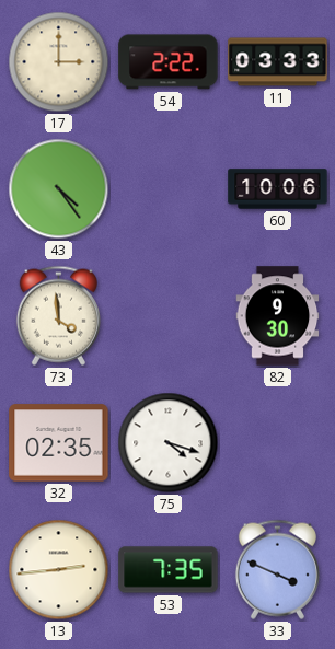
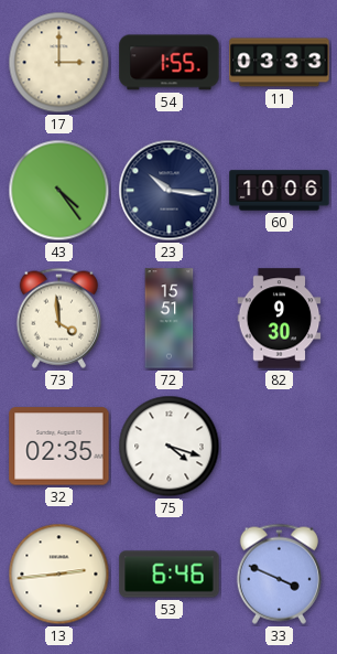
54: 2:22 -> 1:55 (170, 63)
23: none -> 10:16 (170, 191)
72: none -> 15:51 (170, 319)
53: 7:35 -> 6:46 (170, 575)
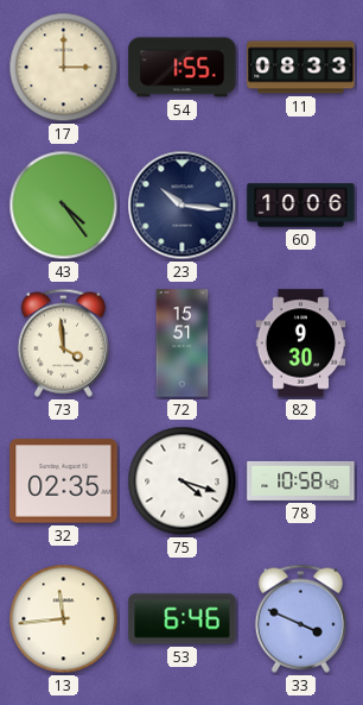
11: 03:33 -> 08:33 (301, 68)
78: none -> 10:58 (301, 480)
13: 2:44 -> 11:44 (64, 619)
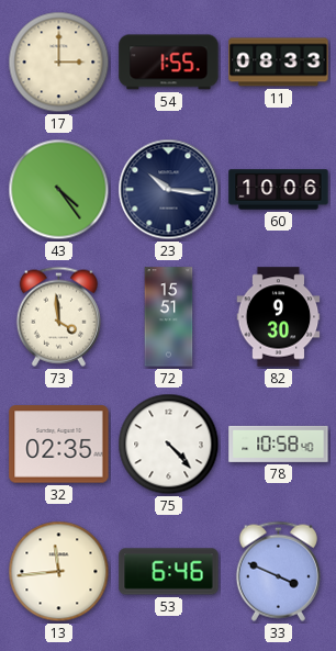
75: 4:18 -> 4:23 (169, 445)
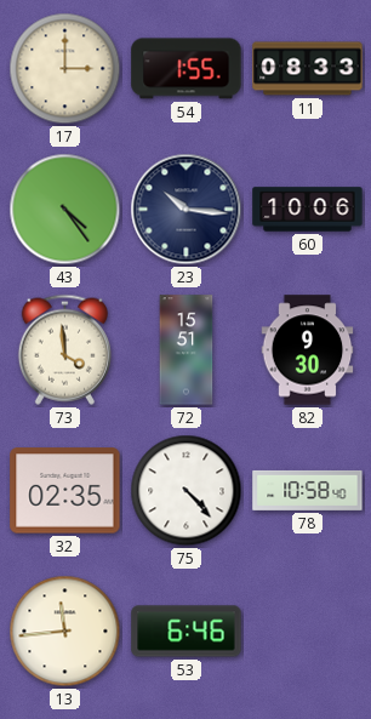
33: 3:49 -> none (278, 571)
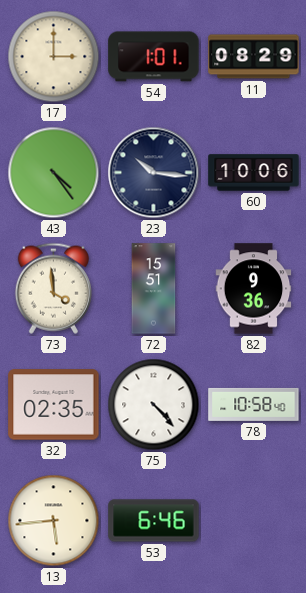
54: 1:55 -> 1:01 (154, 57)
11: 08:33 -> 08:29 (254, 57)
82: 9:30 -> 9:36 (254, 289)
13: 11:44 -> 5:44 (54, 521)
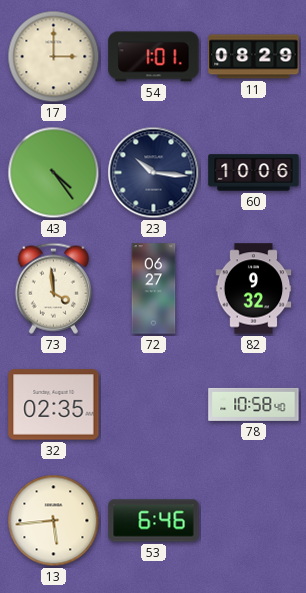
72: 15:51 -> 06:27 (154, 289)
82: 9:36 -> 9:32 (254, 289)
75: 4:23 -> none (154, 405)
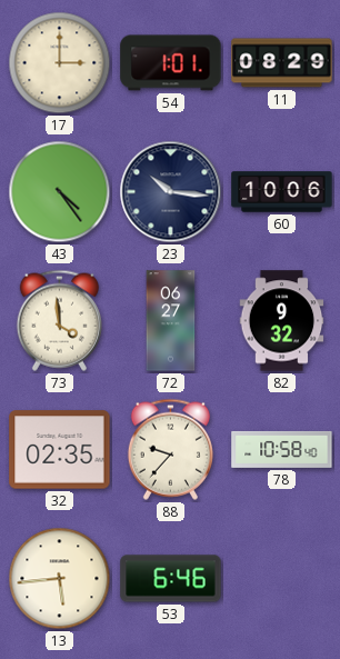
88: none -> 9:37 (170, 449)
